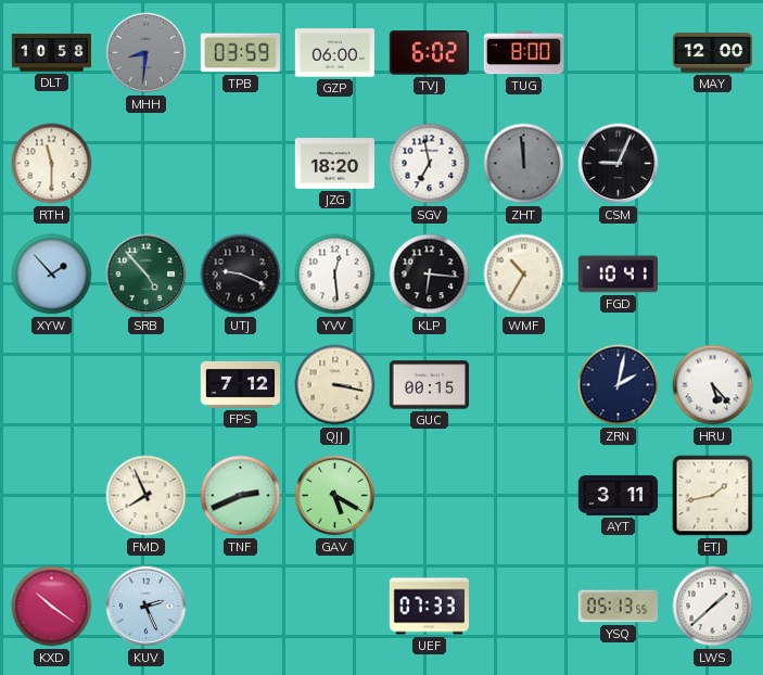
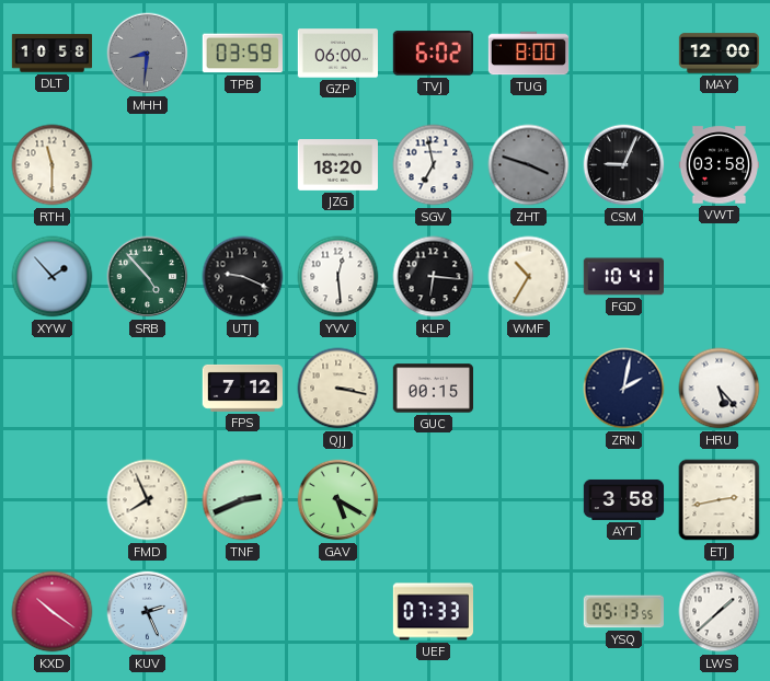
ZHT: 11:59 -> 3:48 (529, 165)
VWT: none -> 03:58 (719, 165)
AYT: 3:11 -> 3:58 (624, 499)
ETJ: 1:43 -> 2:43 (720, 500)
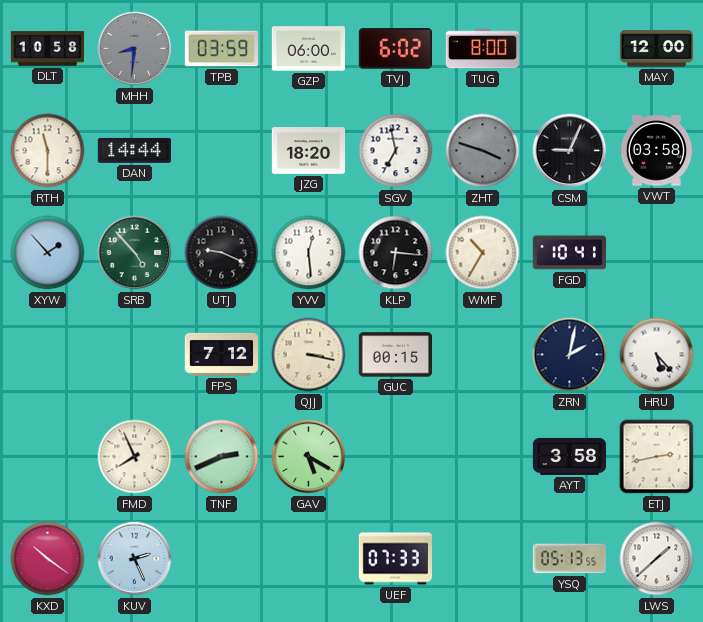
DAN: none -> 14:44 (134, 150)
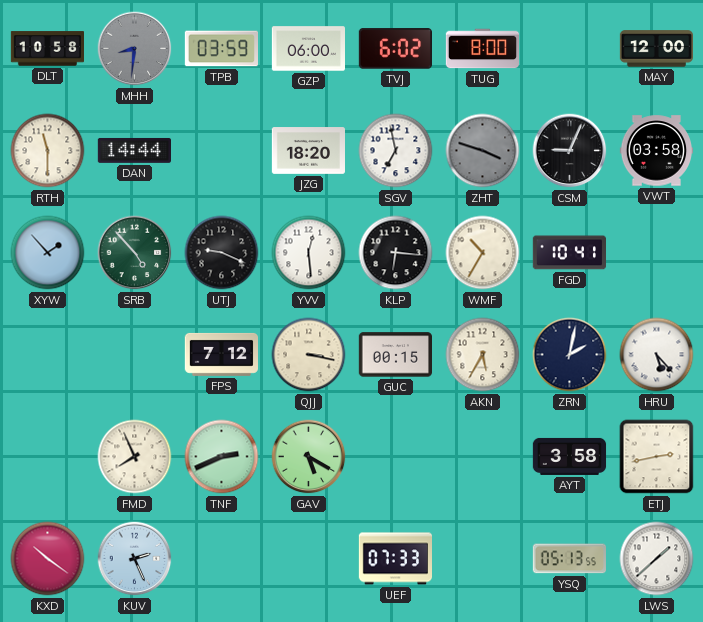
AKN: none -> 5:35 (483, 355)
